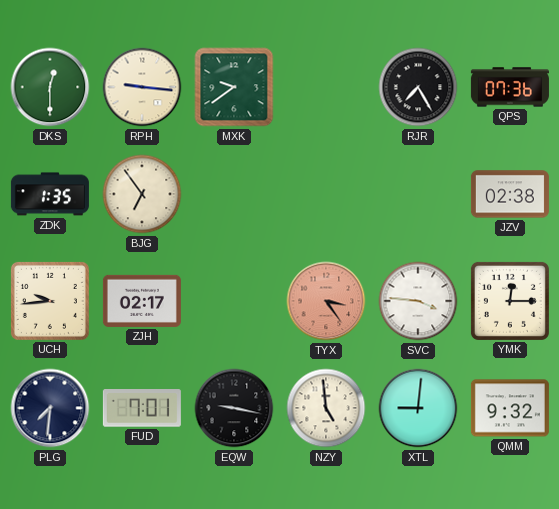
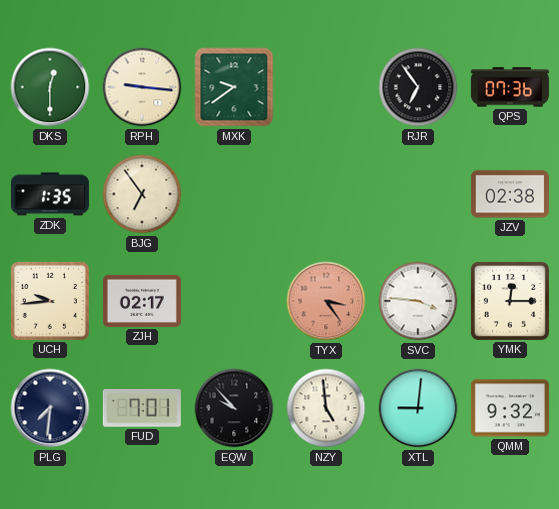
RJR: 7:25 -> 6:54 (418, 87)
EQW: 9:17 -> 9:53 (234, 408)
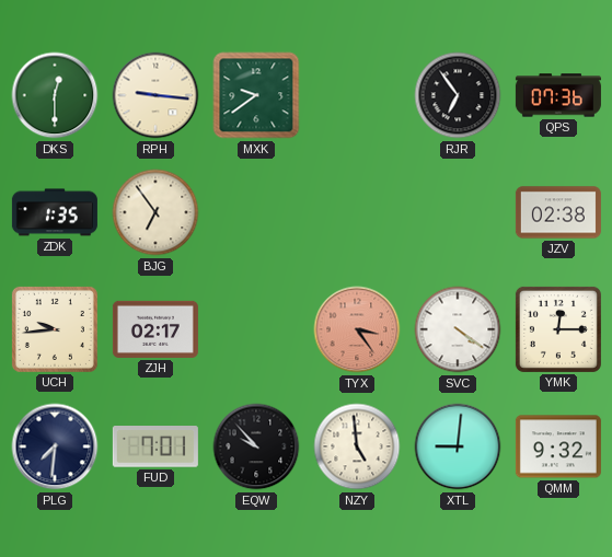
SVC: 3:46 -> 4:21 (458, 329)
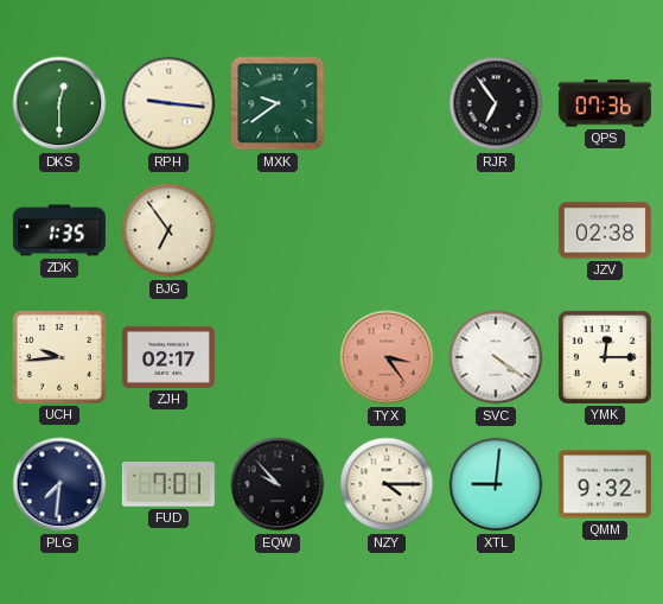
NZY: 4:59 -> 4:15 (387, 484)
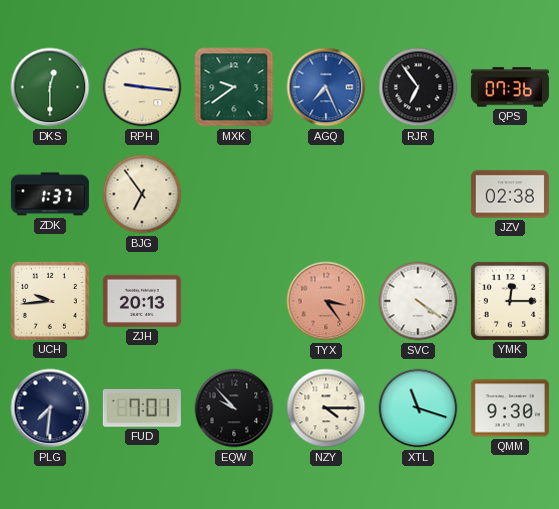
AGQ: none -> 7:26 (326, 87)
ZDK: 1:35 -> 1:37 (50, 194)
ZJH: 02:17 -> 20:13 (142, 301)
XTL: 9:01 -> 11:18 (418, 408)
QMM: 9:32 -> 9:30 (510, 408)
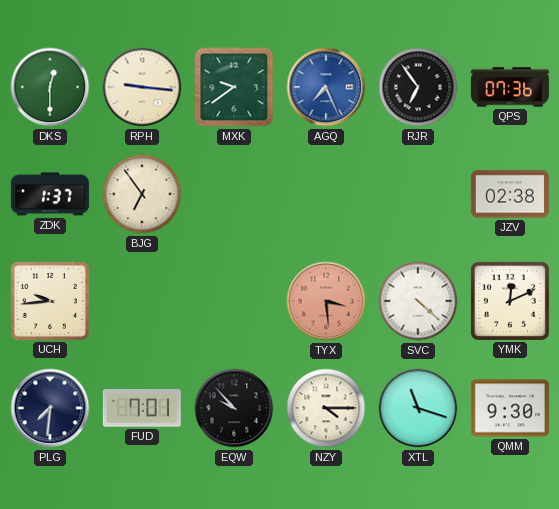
ZJH: 20:13 -> none (142, 301)
TYX: 3:24 -> 3:29 (326, 301)
SVC: 4:21 -> 4:22 (418, 301)
YMK: 12:15 -> 12:11 (510, 301)
